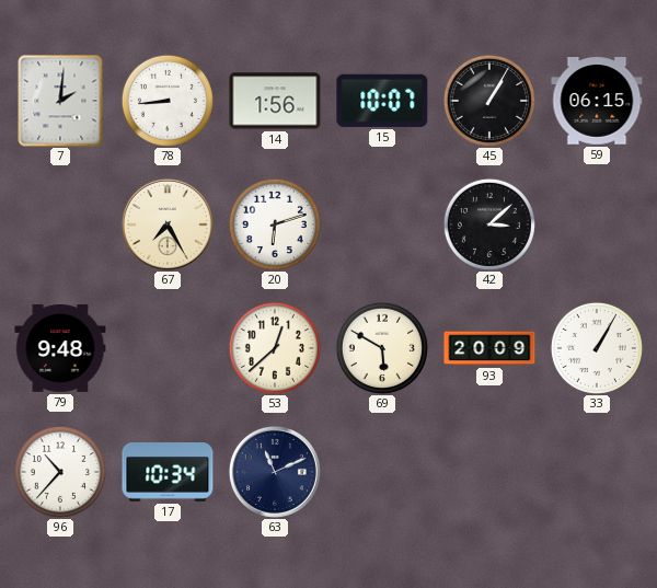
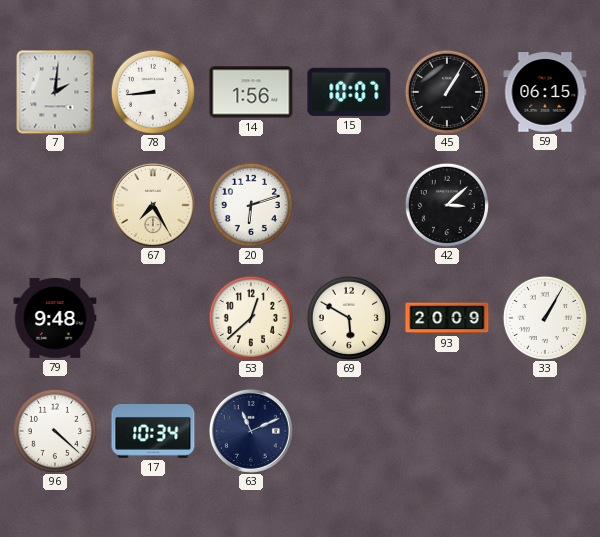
96: 10:37 -> 4:22 (55, 431)
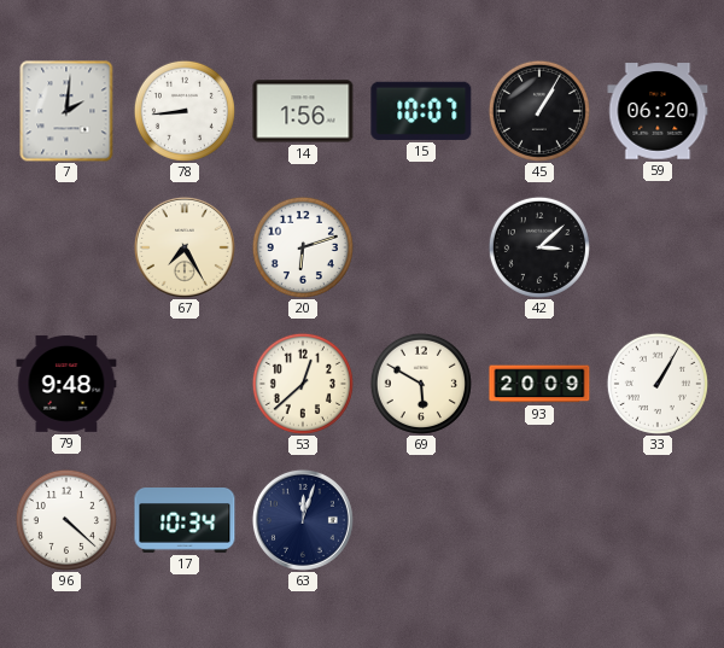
59: 06:15 -> 06:20 (658, 111)
63: 11:11 -> 12:03 (303, 520)
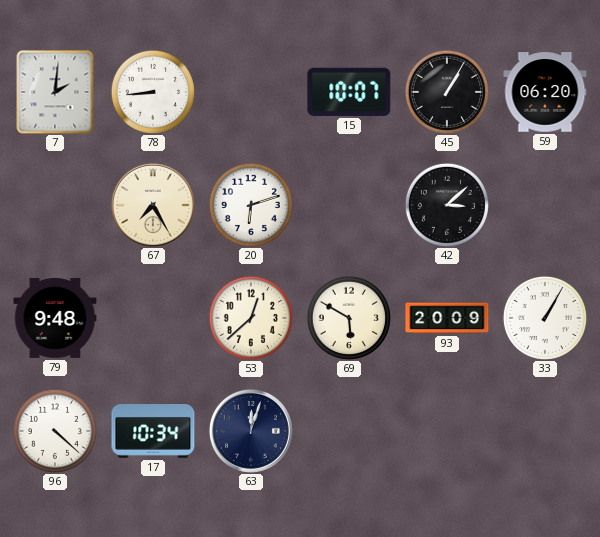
14: 1:56 -> none (303, 111)
